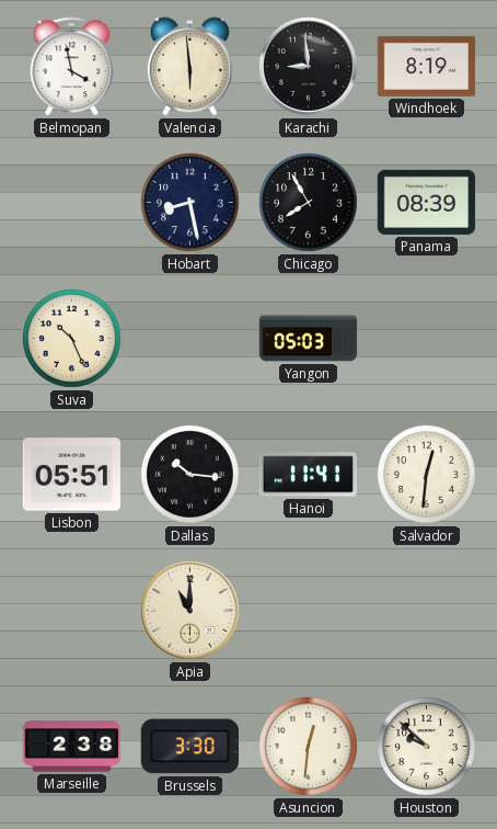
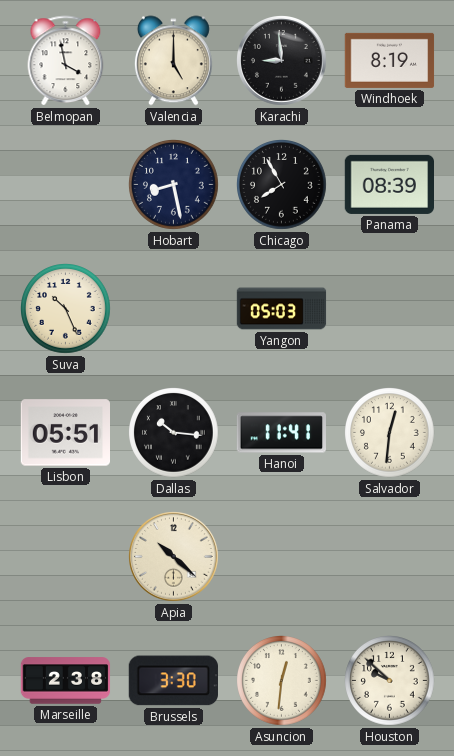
Valencia: 5:59 -> 5:00 (173, 61)
Apia: 11:00 -> 10:22 (174, 557)
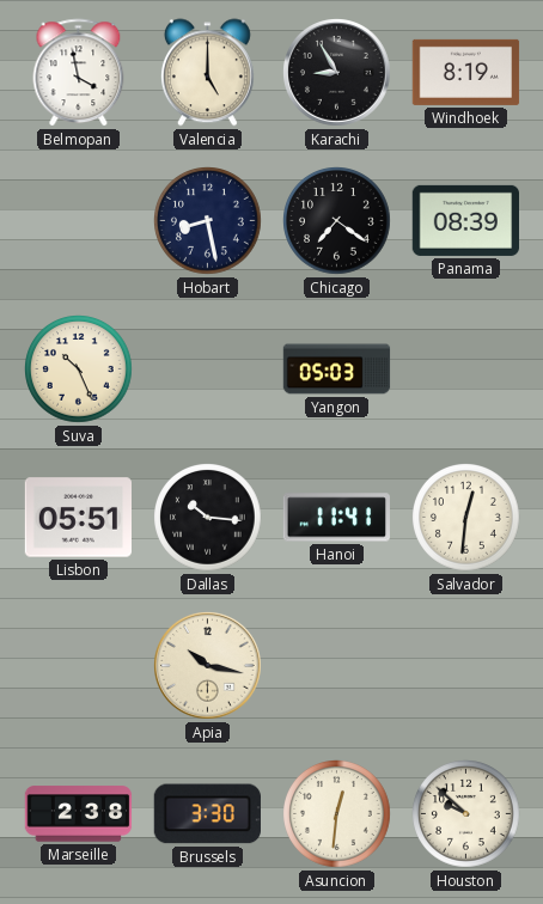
Karachi: 8:59 -> 8:55 (337, 73)
Chicago: 7:55 -> 7:21 (337, 221)
Apia: 10:22 -> 10:17 (208, 666)
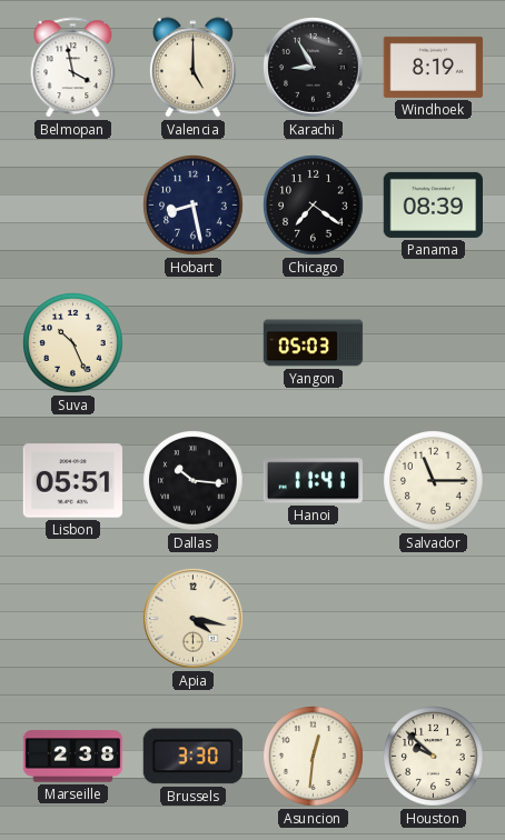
Salvador: 12:31 -> 11:15 (434, 481)
Apia: 10:17 -> 4:17 (194, 619)
